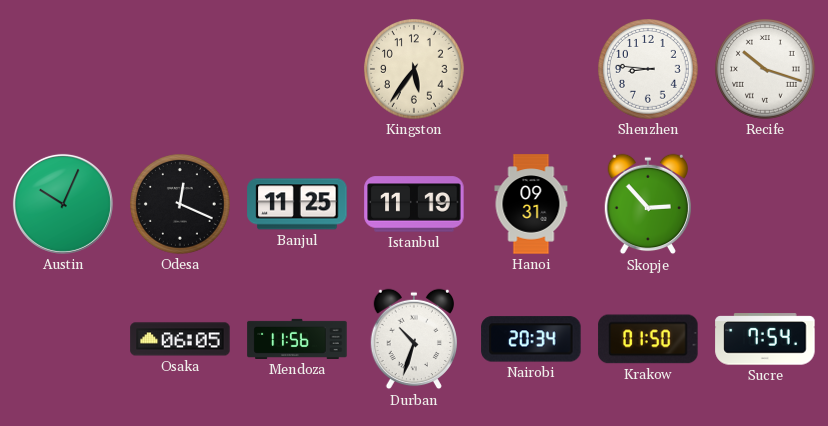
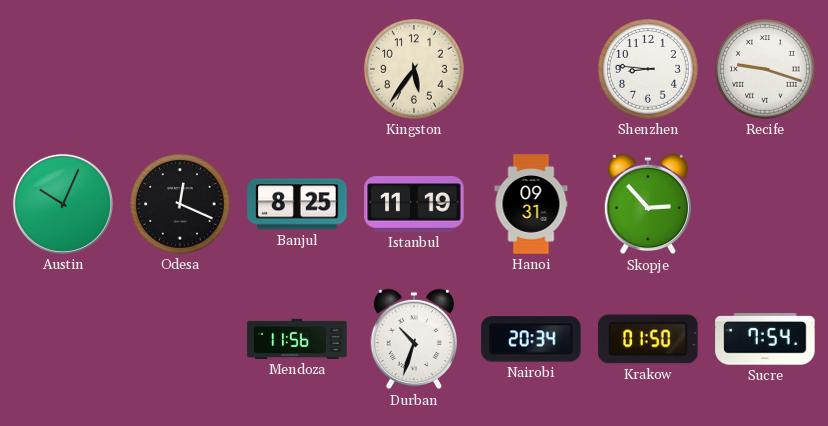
Recife: 10:18 -> 9:18 (766, 70)
Banjul: 11:25 -> 8:25 (297, 204)
Osaka: 06:05 -> none (180, 339)
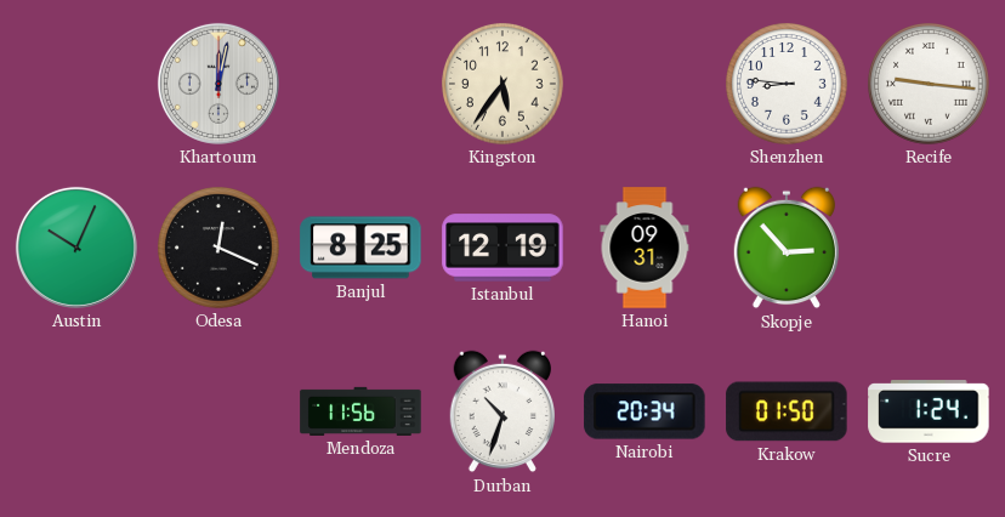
Khartoum: none -> 12:02 (218, 84)
Recife: 9:18 -> 9:16 (930, 85)
Istanbul: 11:19 -> 12:19 (502, 248)
Sucre: 7:54 -> 1:24 (929, 411)
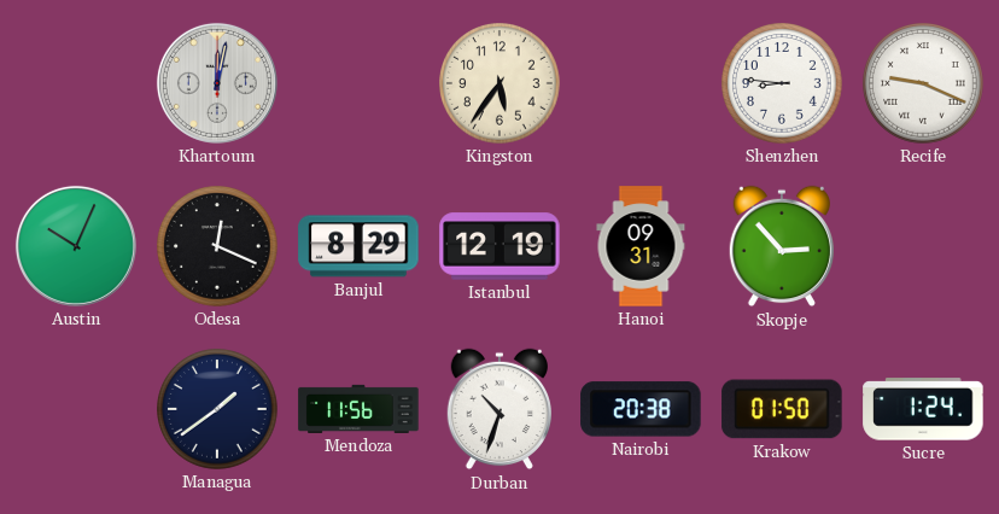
Recife: 9:16 -> 9:19 (924, 84)
Banjul: 8:25 -> 8:29 (358, 246)
Managua: none -> 1:39 (218, 410)
Nairobi: 20:34 -> 20:38 (641, 409)
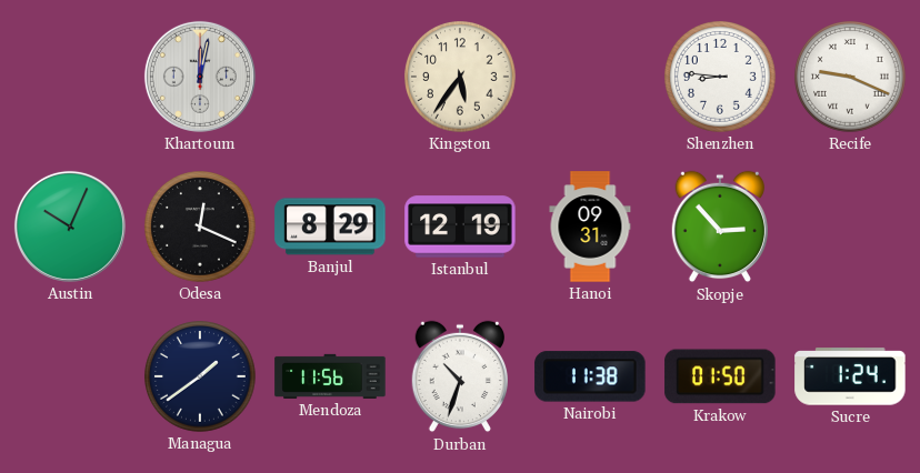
Nairobi: 20:38 -> 11:38 (590, 376)
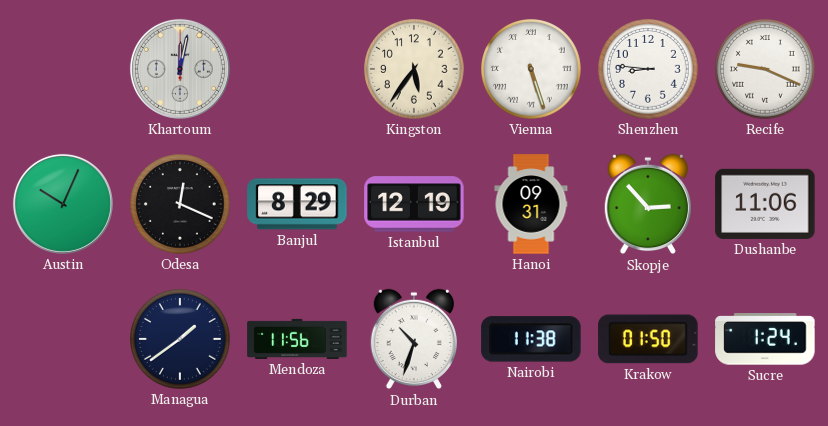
Vienna: none -> 5:27 (532, 70)
Dushanbe: none -> 11:06 (765, 204)
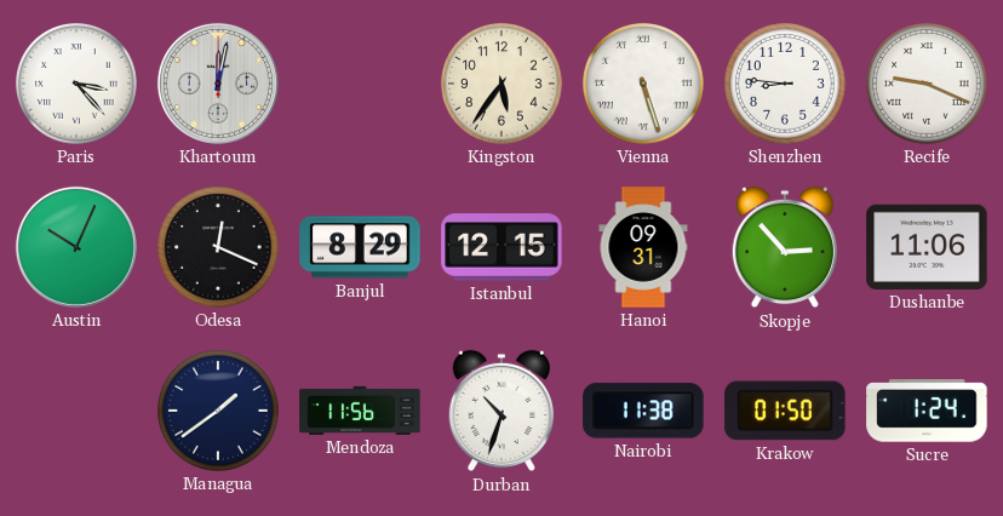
Paris: none -> 3:23 (78, 85)
Istanbul: 12:19 -> 12:15 (501, 247)
